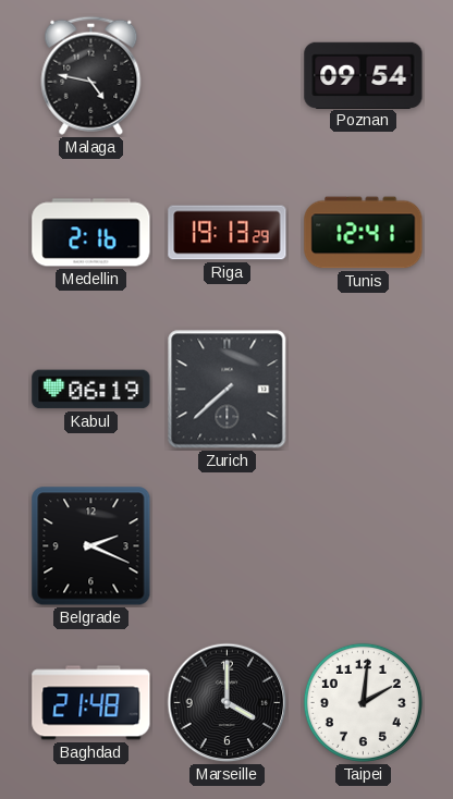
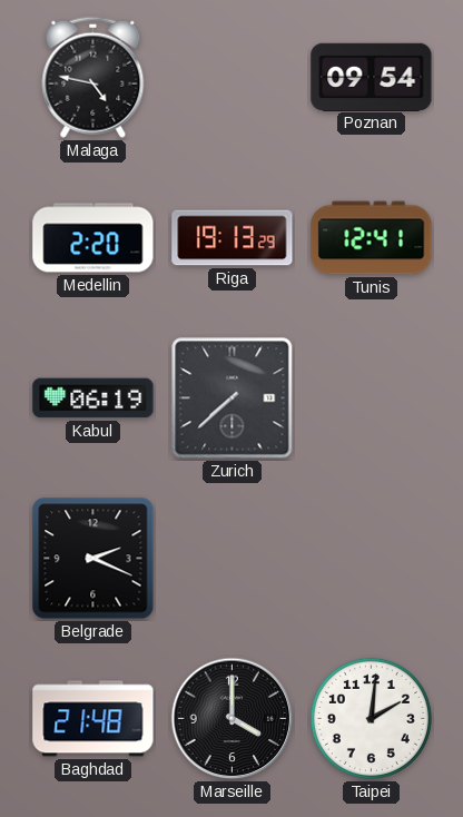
Medellin: 2:16 -> 2:20 (93, 238)
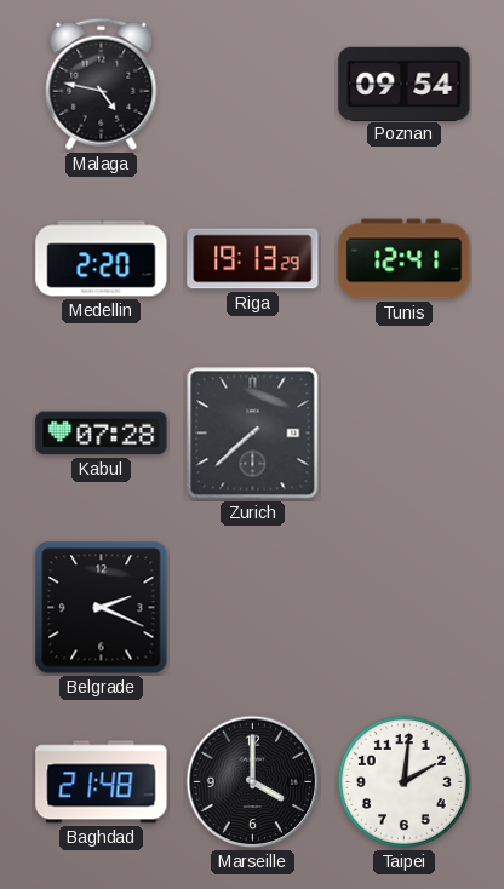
Kabul: 06:19 -> 07:28 (102, 434)
